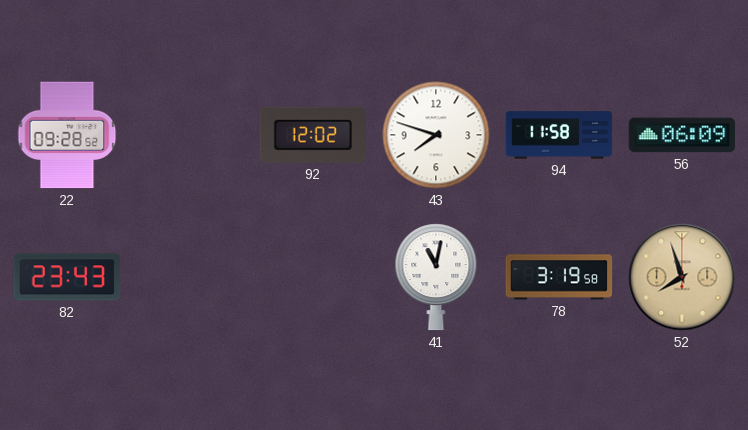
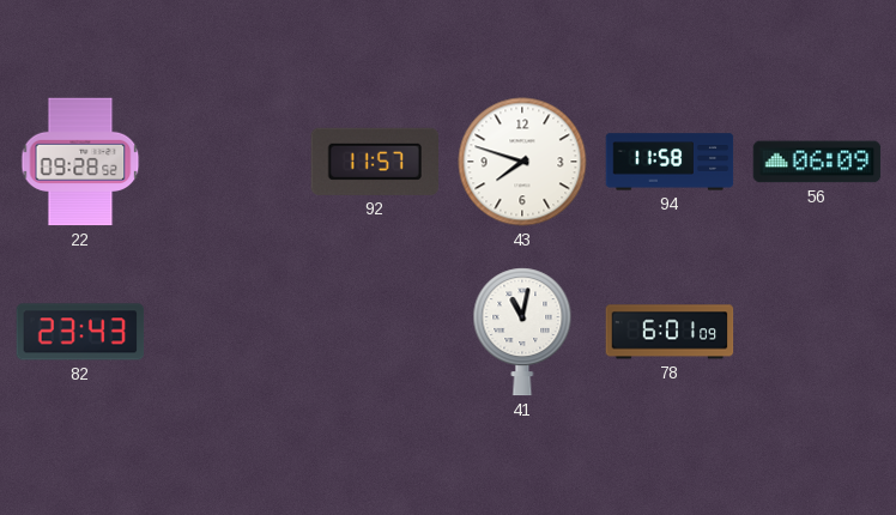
92: 12:02 -> 11:57 (374, 162)
78: 3:19 -> 6:01 (670, 332)
52: 7:57 -> none (682, 277)
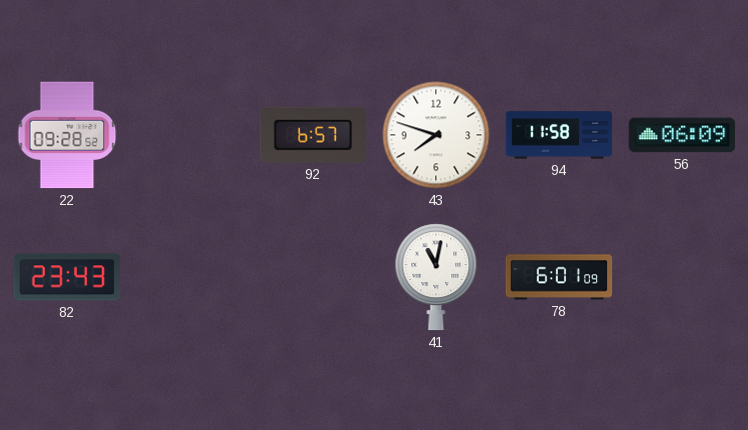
92: 11:57 -> 6:57 (312, 135)
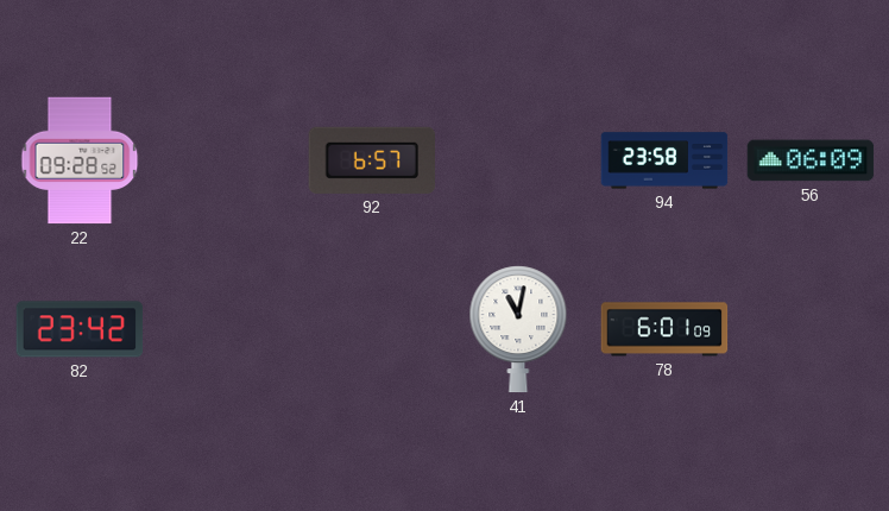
43: 7:48 -> none (436, 135)
94: 11:58 -> 23:58 (664, 160)
82: 23:43 -> 23:42 (80, 329)
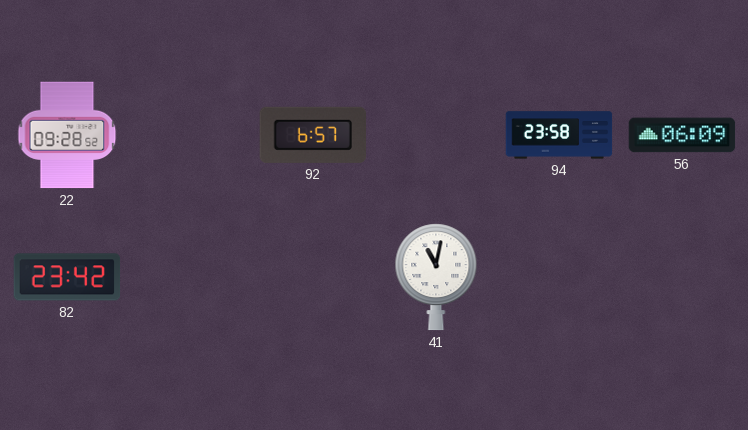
78: 6:01 -> none (664, 329)
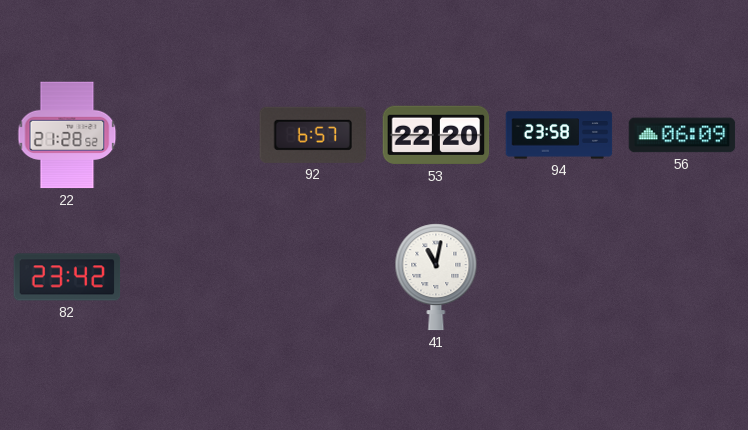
22: 09:28 -> 21:28 (67, 135)
53: none -> 22:20 (436, 135)
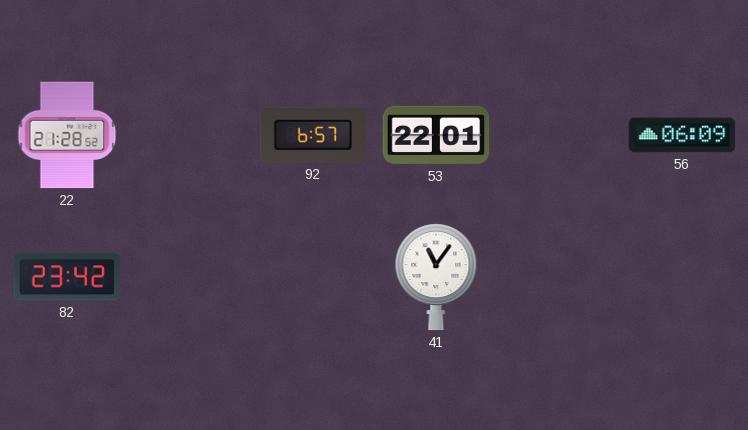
53: 22:20 -> 22:01 (436, 135)
94: 23:58 -> none (559, 135)
41: 11:02 -> 11:06 (436, 277)
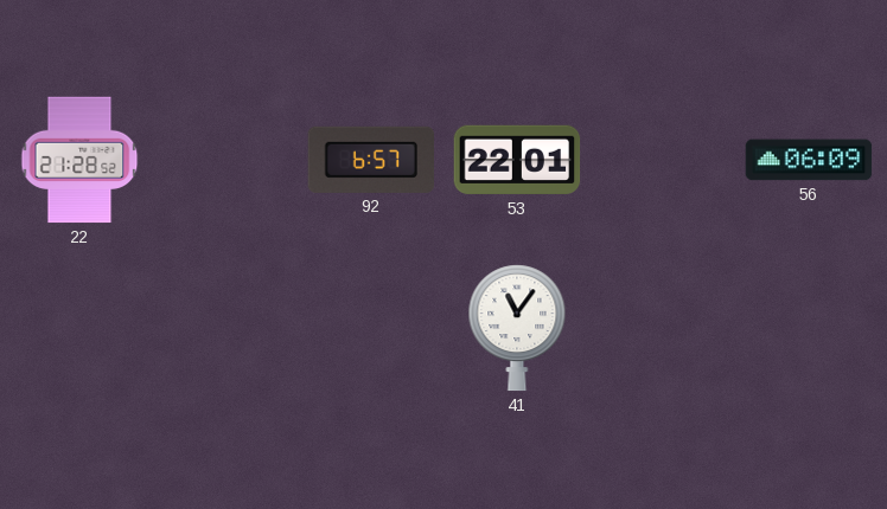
82: 23:42 -> none (67, 277)
